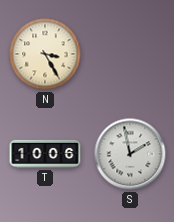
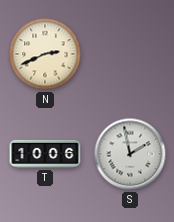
N: 3:25 -> 2:41 (45, 54)
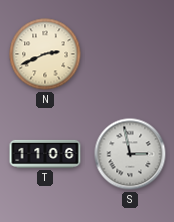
T: 10:06 -> 11:06 (45, 154)
S: 1:58 -> 2:58 (130, 154)
